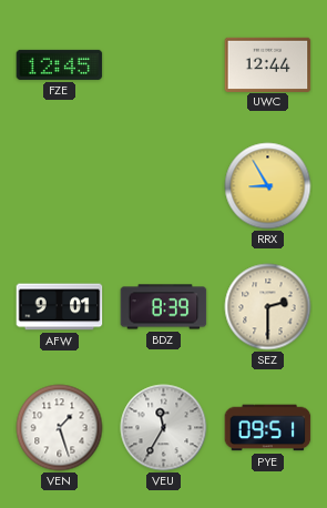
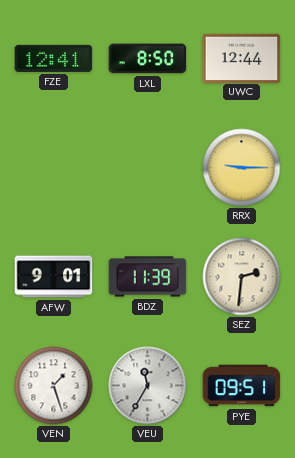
FZE: 12:45 -> 12:41 (54, 58)
LXL: none -> 8:50 (148, 59)
RRX: 8:55 -> 9:15 (242, 168)
BDZ: 8:39 -> 11:39 (148, 277)
SEZ: 2:30 -> 2:31 (242, 277)
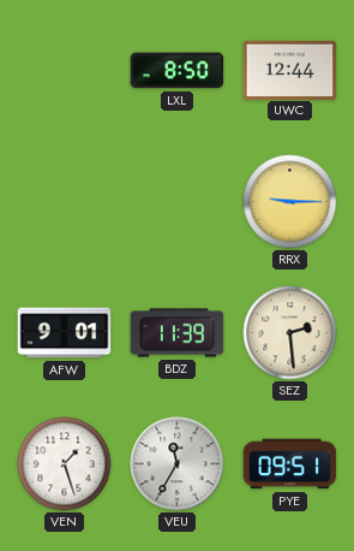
FZE: 12:41 -> none (54, 58)
SEZ: 2:31 -> 2:29 (290, 333)
